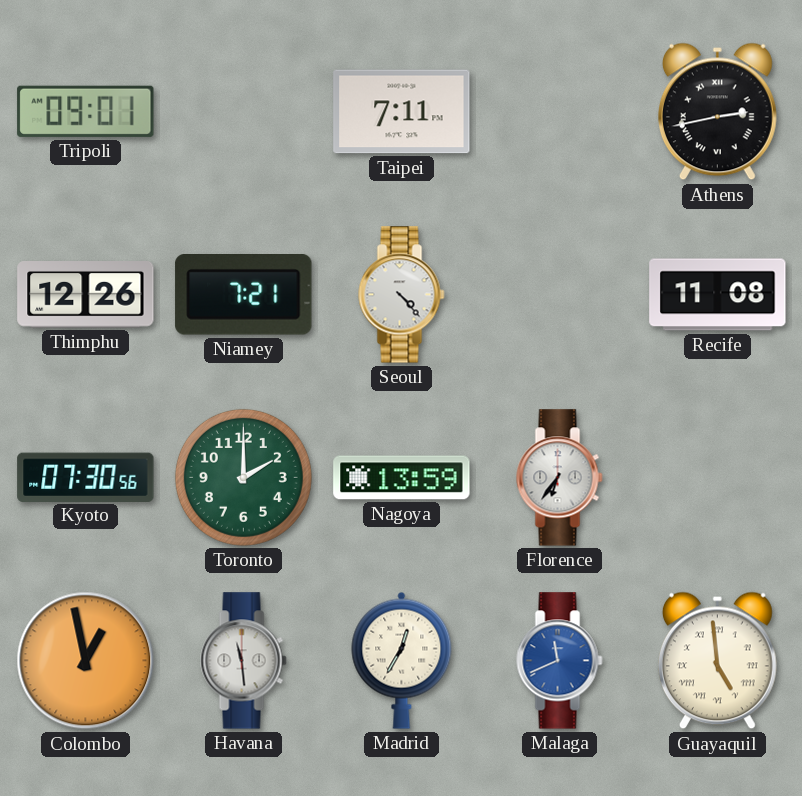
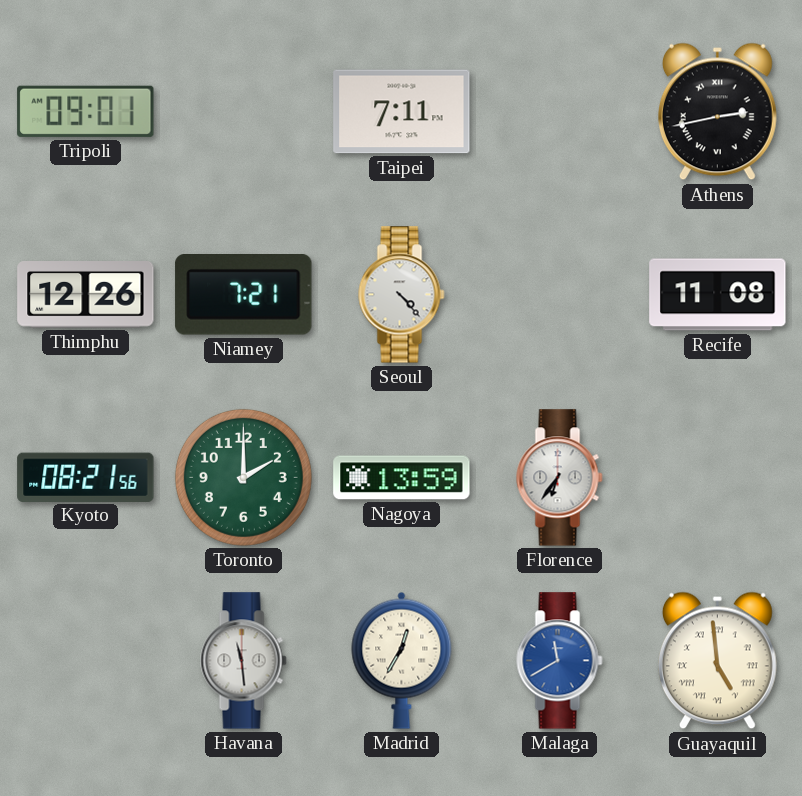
Kyoto: 07:30 -> 08:21 (86, 477)
Colombo: 12:58 -> none (86, 661)
Malaga: 11:41 -> 11:40 (560, 661)
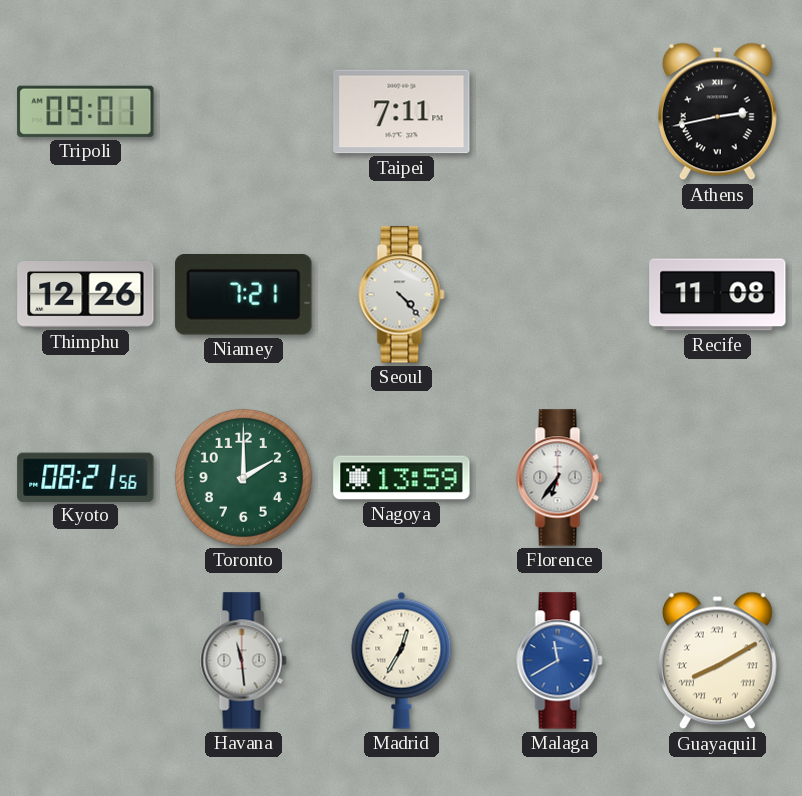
Guayaquil: 4:59 -> 8:10 (717, 661)
